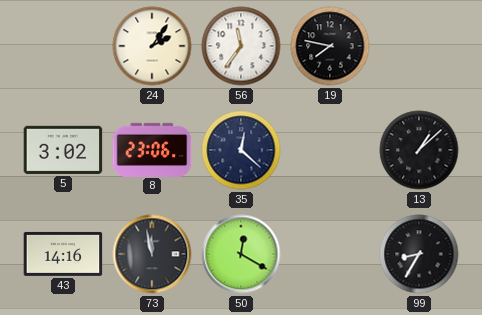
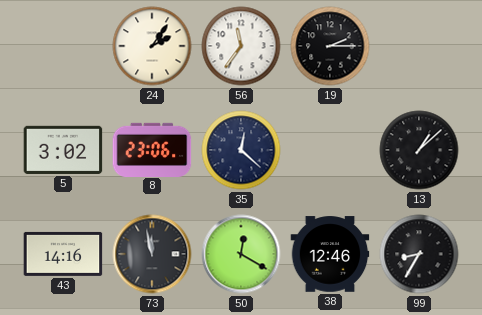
19: 7:47 -> 2:15 (330, 46)
38: none -> 12:46 (330, 254)
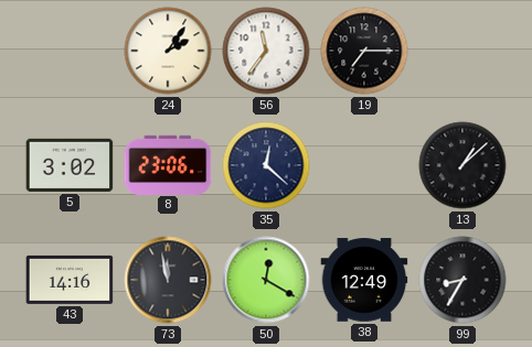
19: 2:15 -> 7:15 (364, 51)
38: 12:46 -> 12:49 (364, 280)
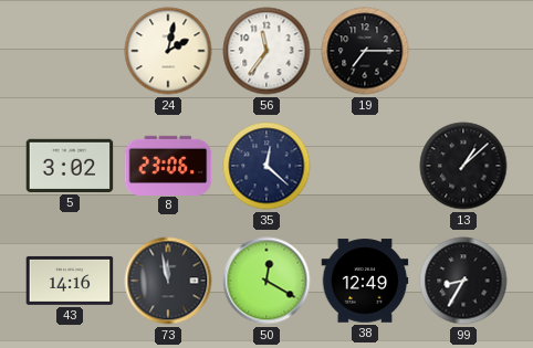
24: 2:06 -> 2:02 (168, 51)
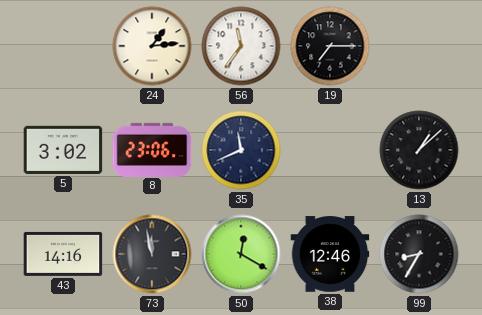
24: 2:02 -> 1:14 (152, 46)
35: 12:22 -> 11:41 (241, 150)
38: 12:49 -> 12:46 (330, 254)
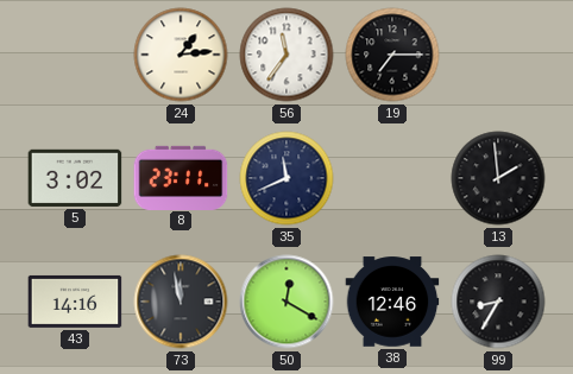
8: 23:06 -> 23:11 (181, 177)
13: 1:08 -> 1:59 (498, 178)
